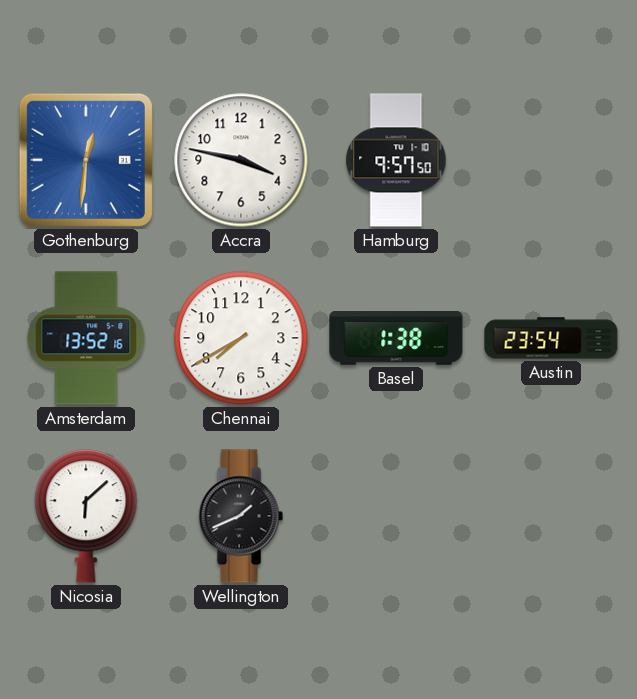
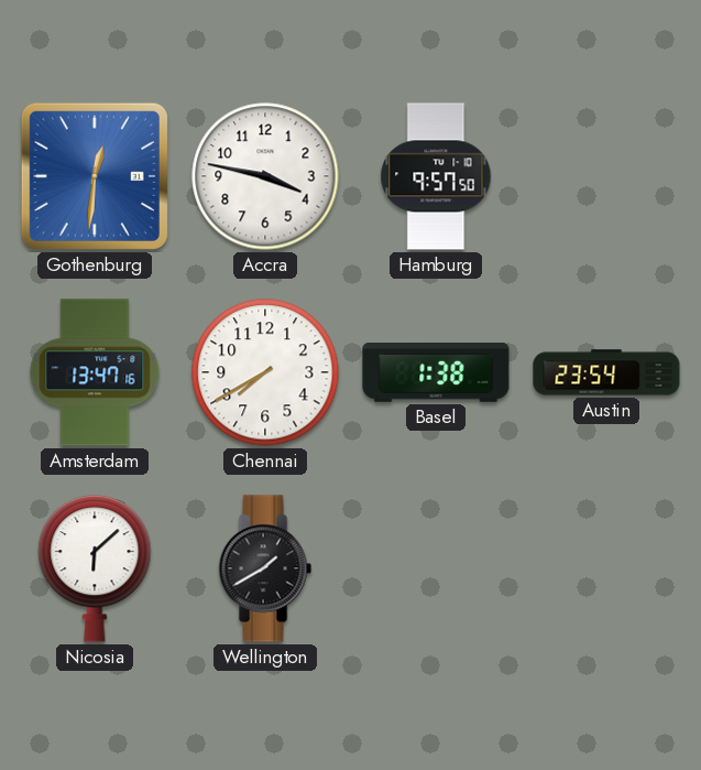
Amsterdam: 13:52 -> 13:47 (95, 372)
Wellington: 1:41 -> 1:40 (265, 568)
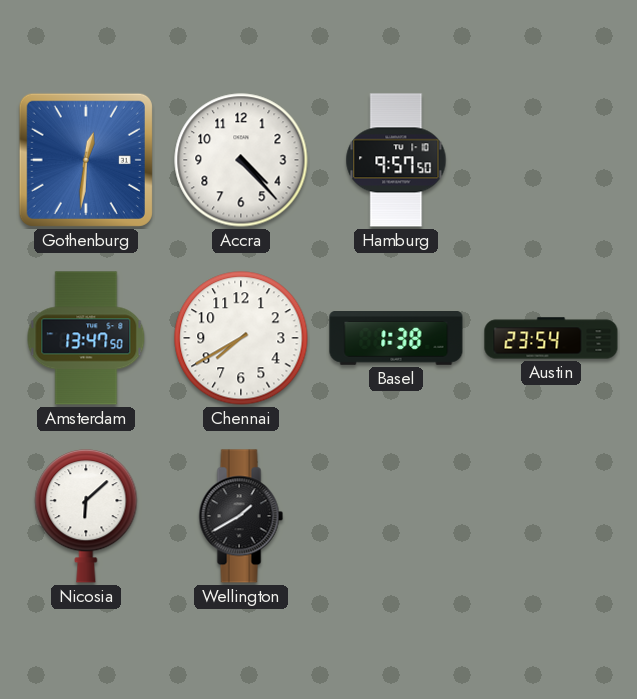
Accra: 3:47 -> 4:23 (241, 160)
Amsterdam: 13:47:16 -> 13:47:50 (86, 338)
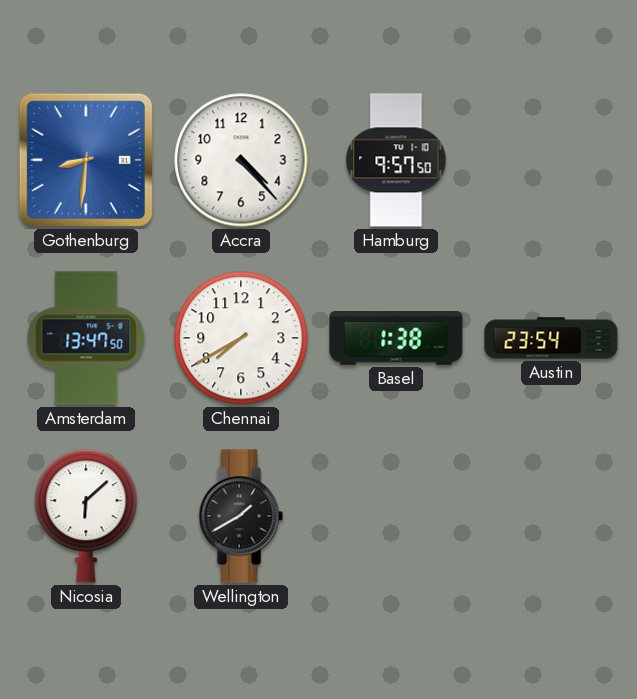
Gothenburg: 12:31 -> 8:31 (86, 160)
